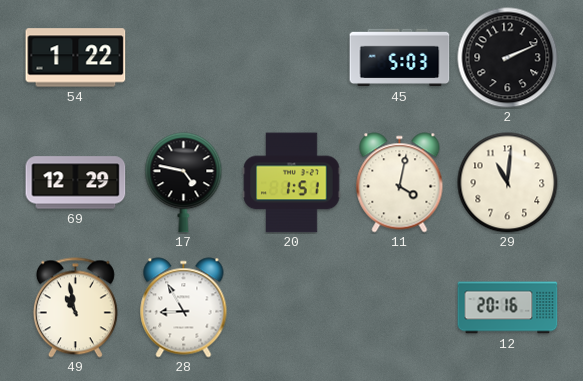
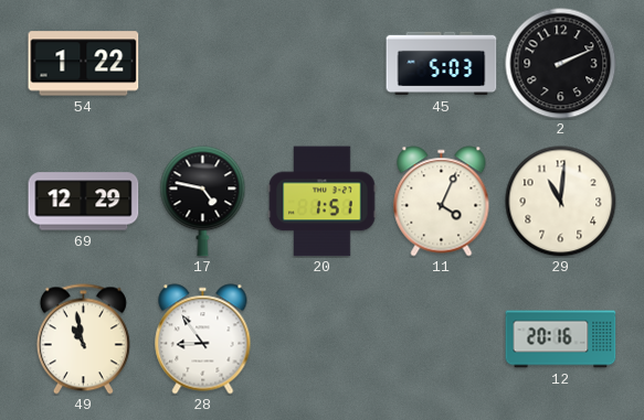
11: 4:02 -> 4:04 (442, 202)
28: 8:55 -> 8:54 (203, 340)
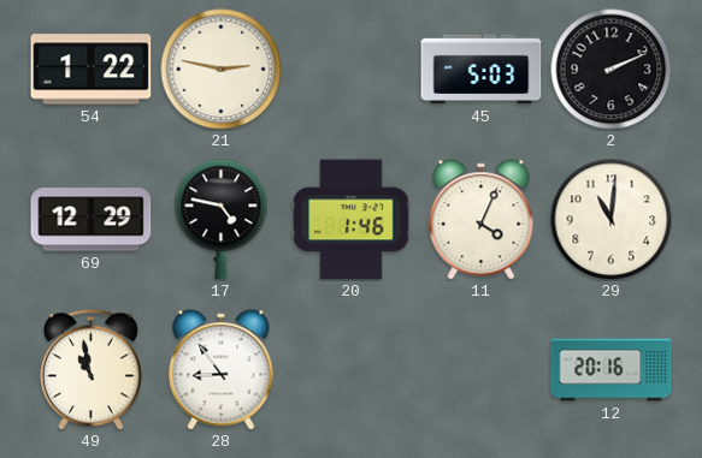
21: none -> 2:47 (222, 70)
20: 1:51 -> 1:46 (352, 220)
